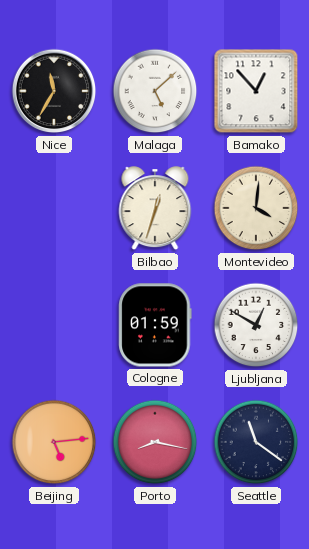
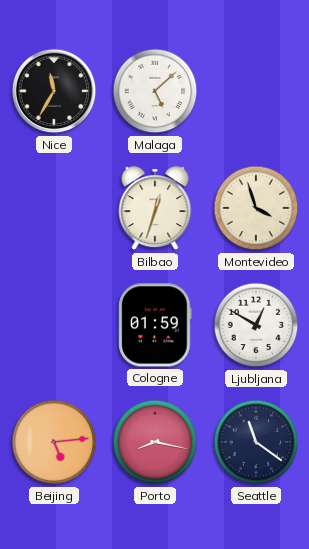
Bamako: 12:53 -> none (256, 91)
Montevideo: 4:01 -> 3:57 (256, 208)
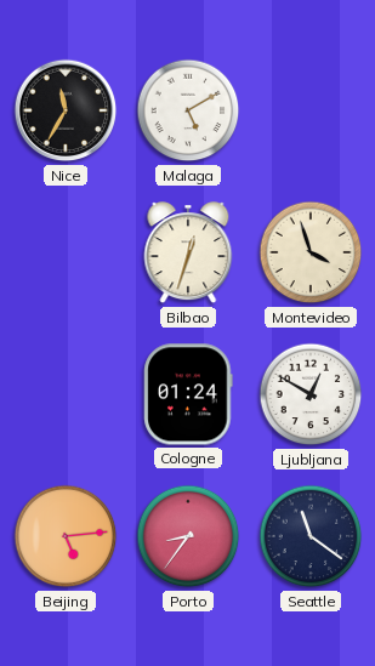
Malaga: 5:08 -> 5:10 (188, 110)
Cologne: 01:59 -> 01:24 (188, 394)
Porto: 8:17 -> 8:36 (188, 536)
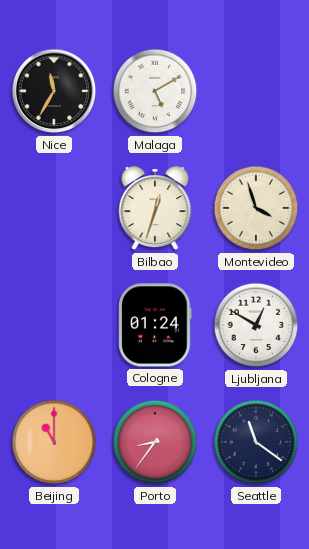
Beijing: 5:14 -> 11:00 (54, 442)
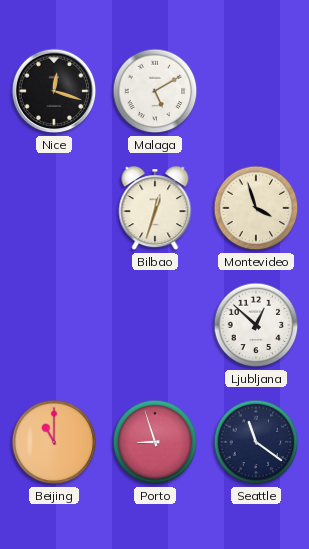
Nice: 11:35 -> 12:18 (54, 91)
Cologne: 01:24 -> none (155, 325)
Ljubljana: 12:50 -> 12:52 (256, 325)
Porto: 8:36 -> 8:57 (155, 442)
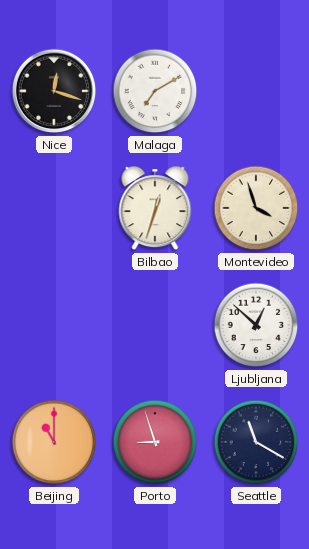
Malaga: 5:10 -> 7:10 (155, 91)
Seattle: 11:21 -> 11:20 (256, 442)
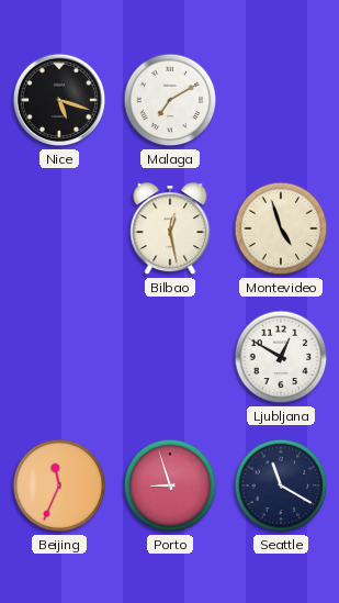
Nice: 12:18 -> 5:18 (59, 100)
Bilbao: 12:33 -> 12:28 (170, 230)
Montevideo: 3:57 -> 4:57 (281, 228)
Ljubljana: 12:52 -> 12:50 (281, 357)
Beijing: 11:00 -> 11:34 (59, 485)
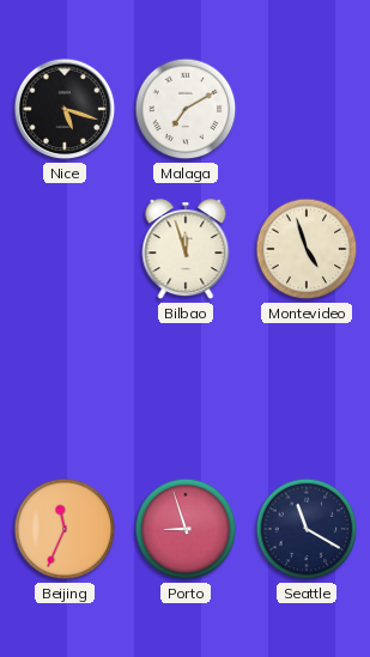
Bilbao: 12:28 -> 11:57 (186, 250)
Ljubljana: 12:50 -> none (281, 357)
